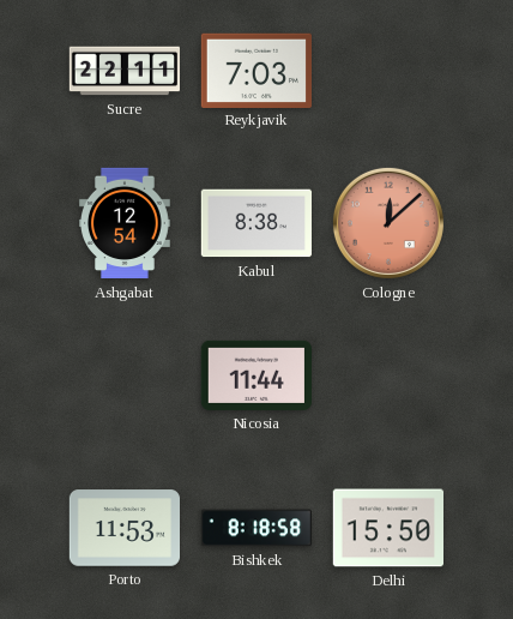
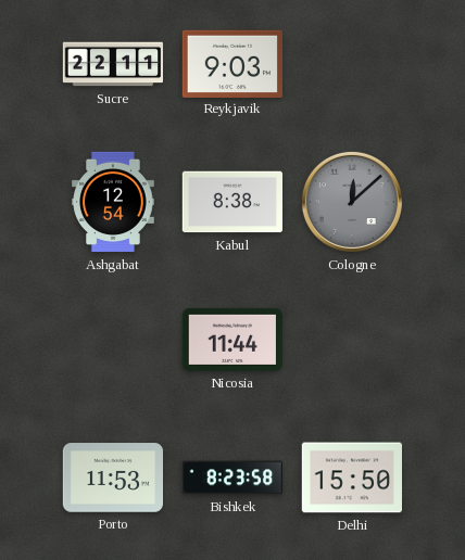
Reykjavik: 7:03 -> 9:03 (231, 63)
Cologne dial: salmon -> grey (352, 202)
Bishkek: 8:18 -> 8:23 (231, 478)
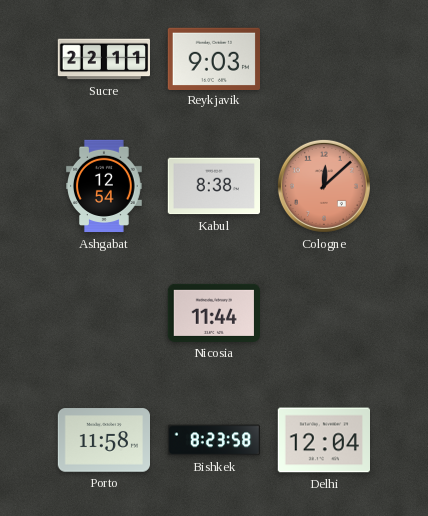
Cologne dial: grey -> salmon (324, 186)
Porto: 11:53 -> 11:58 (103, 440)
Delhi: 15:50 -> 12:04 (323, 440)
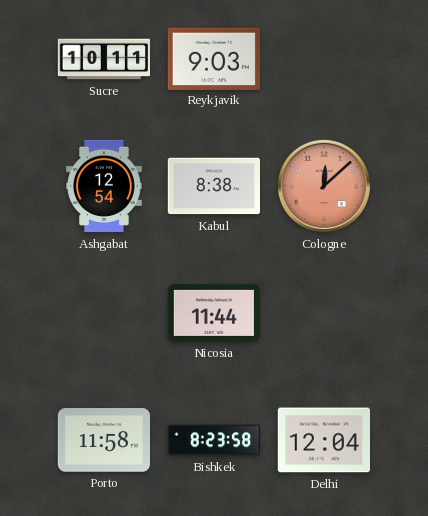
Sucre: 22:11 -> 10:11 (103, 59)
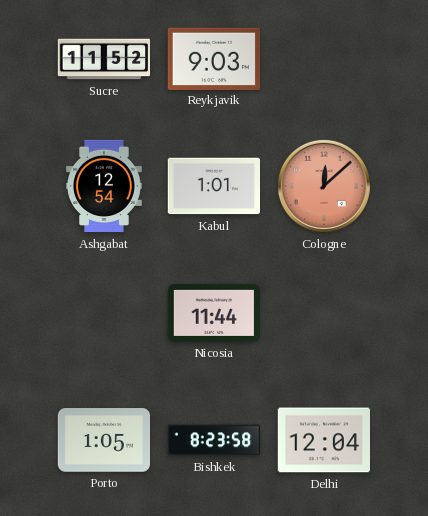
Sucre: 10:11 -> 11:52 (103, 59)
Kabul: 8:38 -> 1:01 (213, 186)
Porto: 11:58 -> 1:05 (103, 440)
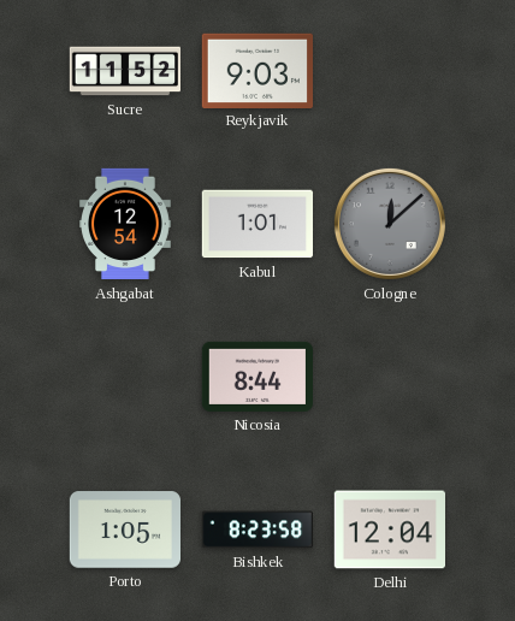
Cologne dial: salmon -> grey (390, 224)
Nicosia: 11:44 -> 8:44 (256, 377)
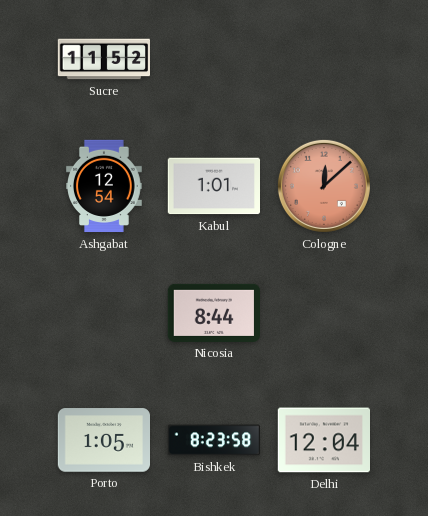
Reykjavik: 9:03 -> none (256, 70)
Cologne dial: grey -> salmon (324, 186)
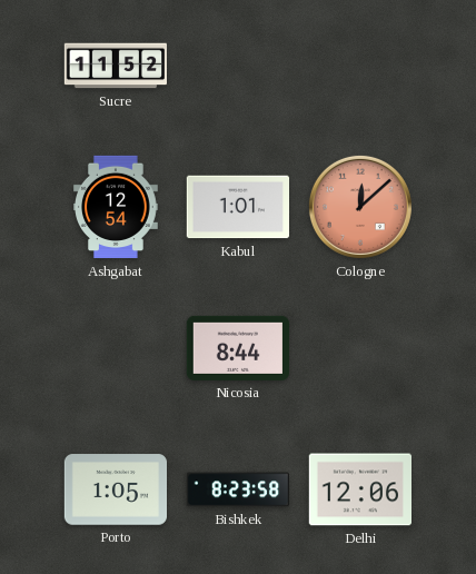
Delhi: 12:04 -> 12:06 (359, 489)
